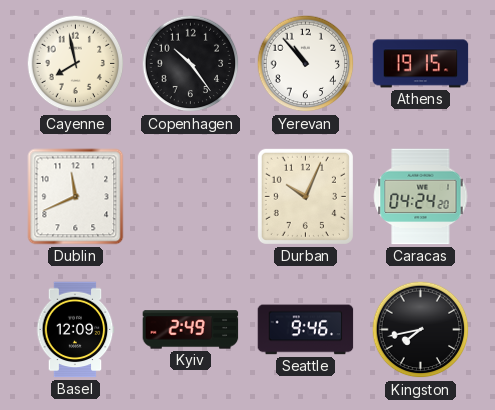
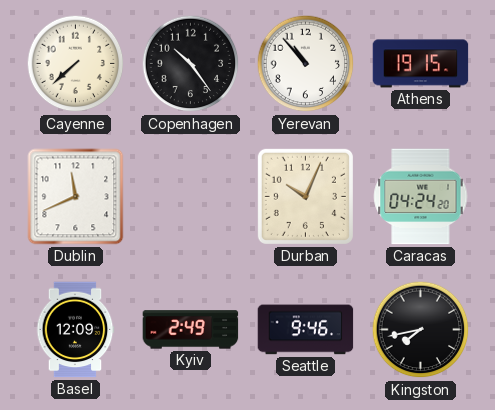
Cayenne: 7:58 -> 7:38 (76, 64)
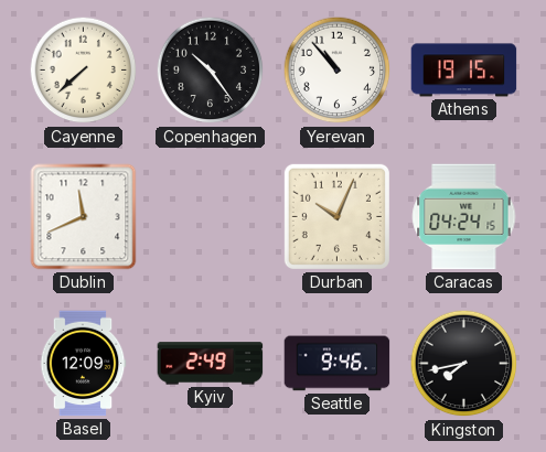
Caracas: 04:24:20 -> 04:24:15 (464, 217)
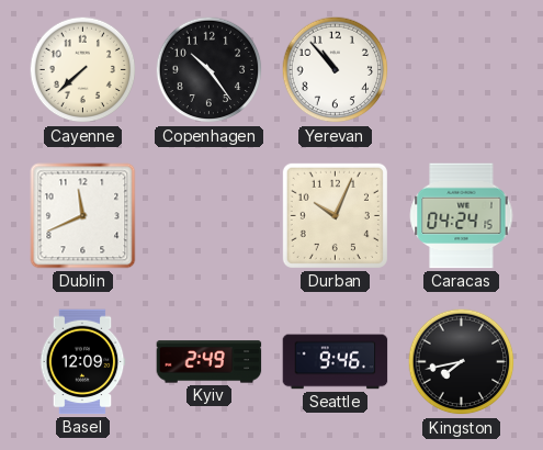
Athens: 19:15 -> none (464, 71)
